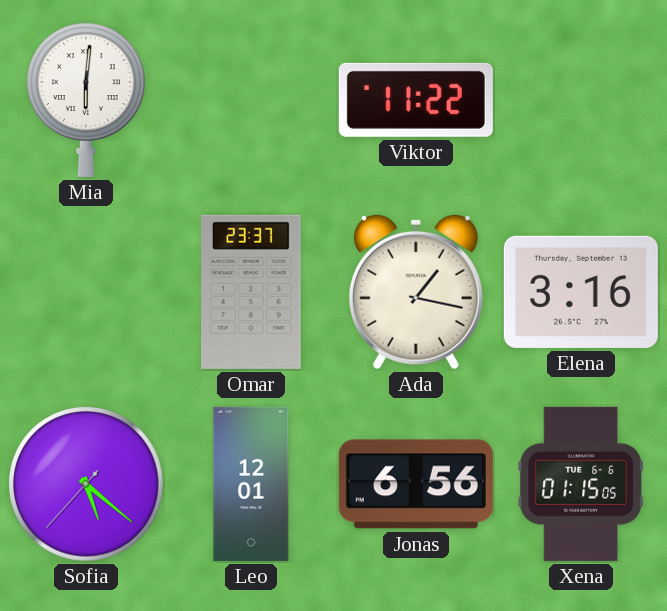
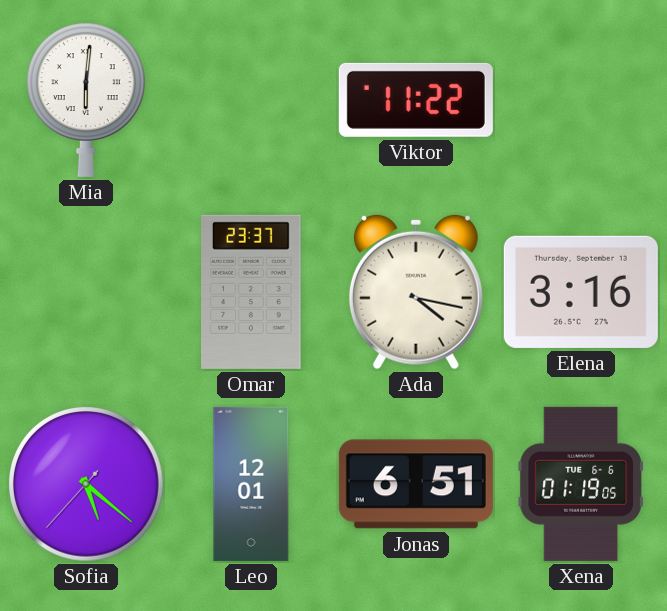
Ada: 1:17 -> 4:17 (416, 292)
Jonas: 6:56 -> 6:51 (416, 484)
Xena: 01:15 -> 01:19 (580, 484)
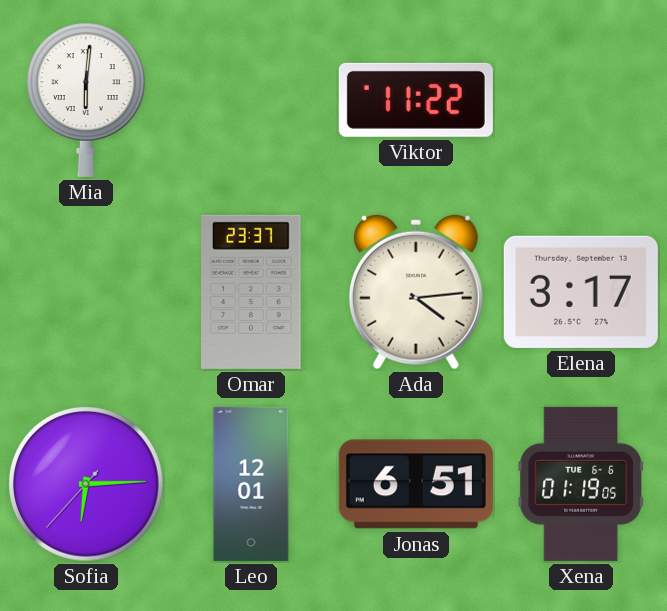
Ada: 4:17 -> 4:14 (416, 292)
Elena: 3:16 -> 3:17 (581, 292)
Sofia: 5:21 -> 6:14 (86, 484)
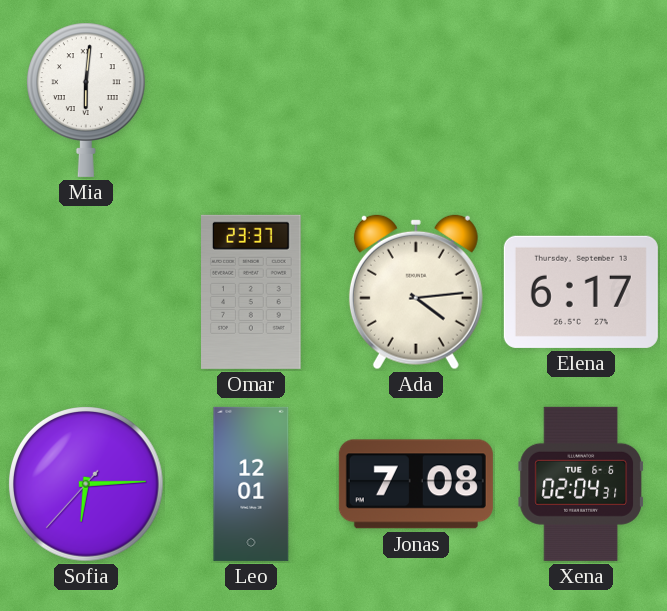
Viktor: 11:22 -> none (416, 100)
Elena: 3:17 -> 6:17 (581, 292)
Jonas: 6:51 -> 7:08 (416, 484)
Xena: 01:19 -> 02:04 (580, 484)
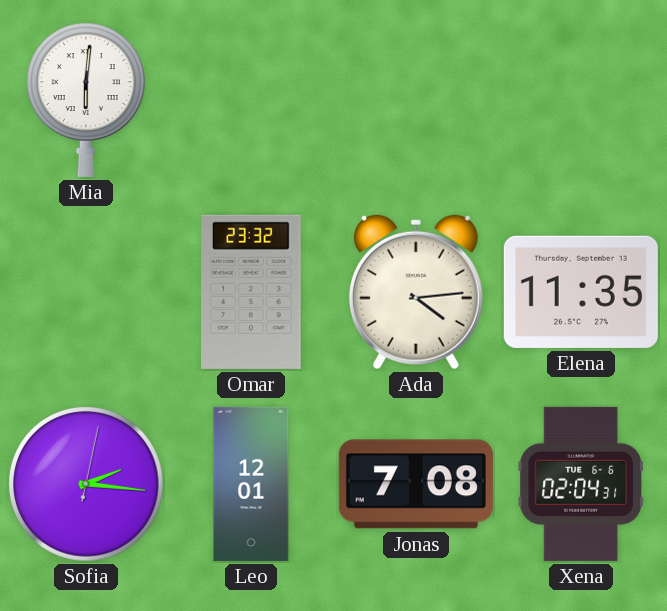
Omar: 23:37 -> 23:32 (252, 292)
Elena: 6:17 -> 11:35 (581, 292)
Sofia: 6:14 -> 2:16 (86, 484)
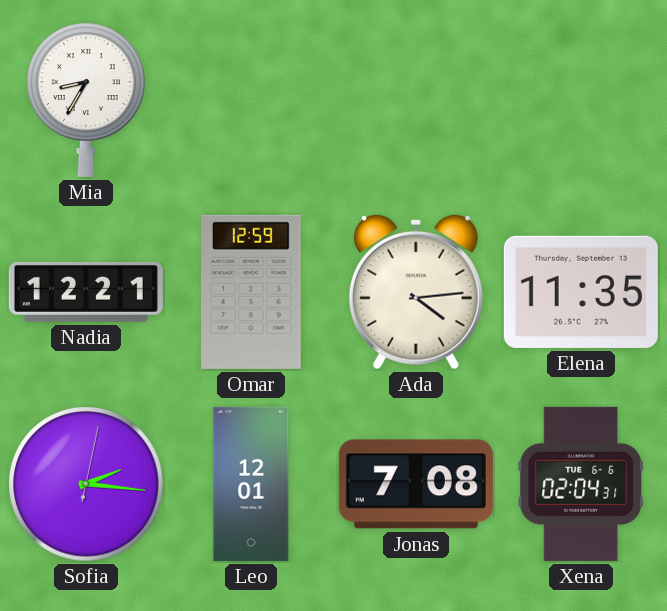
Mia: 6:01 -> 8:35 (86, 100)
Nadia: none -> 12:21 (86, 292)
Omar: 23:32 -> 12:59 (252, 292)
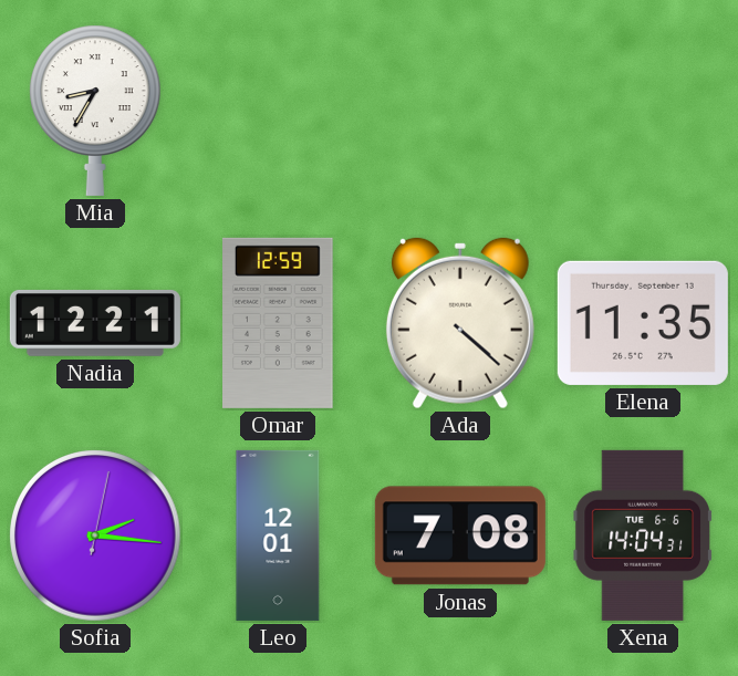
Ada: 4:14 -> 4:22 (460, 323)
Xena: 02:04 -> 14:04 (642, 535)
